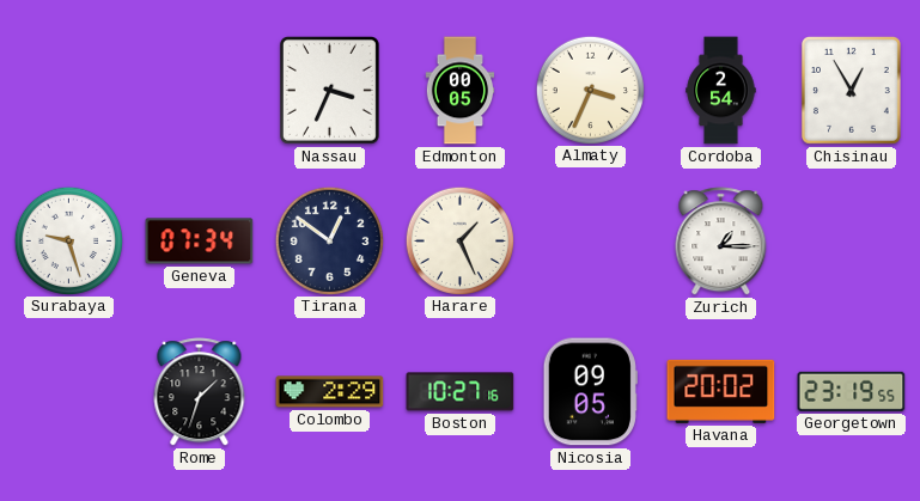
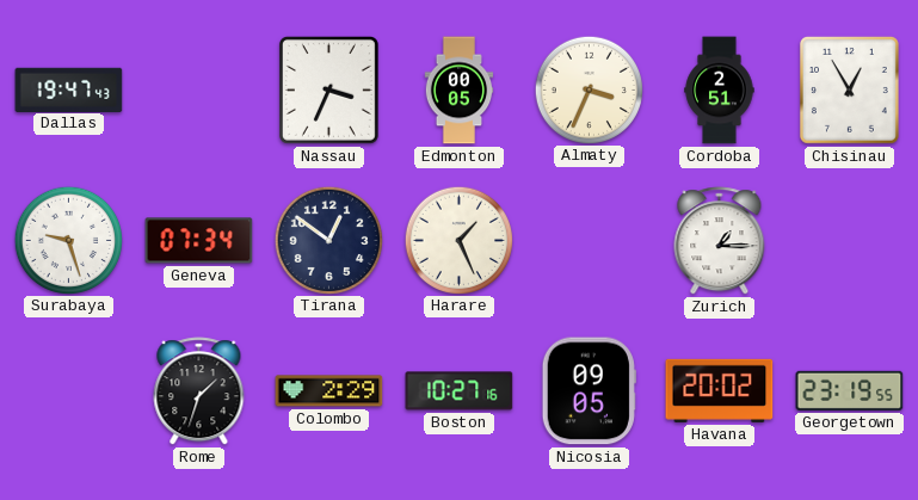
Dallas: none -> 19:47 (69, 89)
Cordoba: 2:54 -> 2:51 (720, 91)
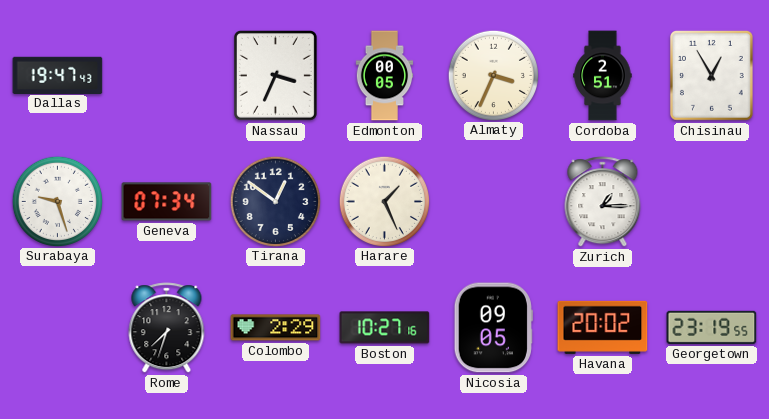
Rome: 1:33 -> 7:33 (167, 328)
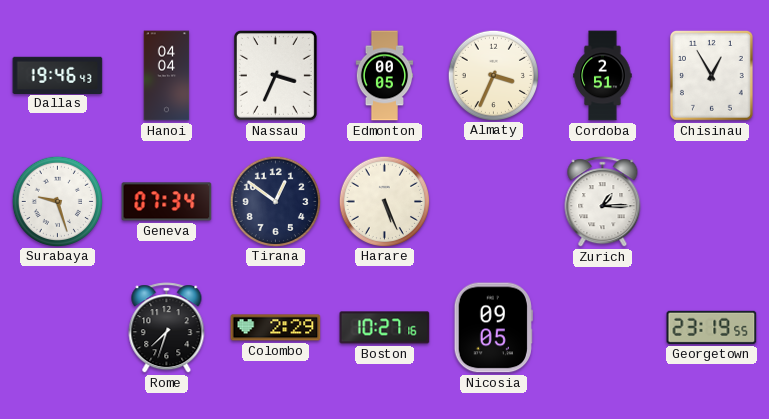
Dallas: 19:47 -> 19:46 (58, 75)
Hanoi: none -> 04:04 (167, 76)
Harare: 1:26 -> 5:26 (384, 201)
Havana: 20:02 -> none (603, 327)
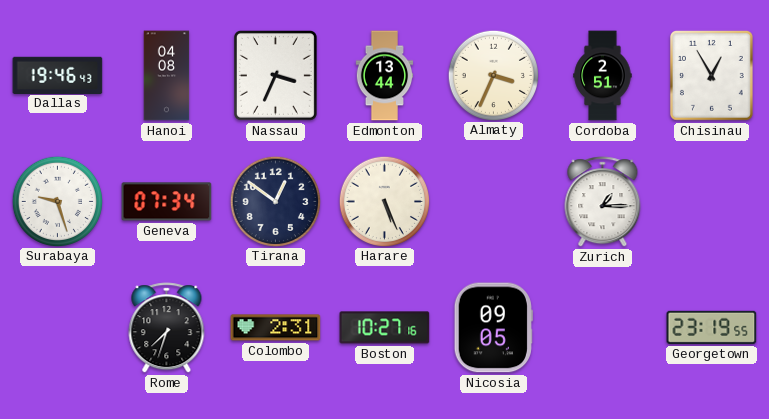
Hanoi: 04:04 -> 04:08 (167, 76)
Edmonton: 00:05 -> 13:44 (385, 76)
Colombo: 2:29 -> 2:31 (276, 328)
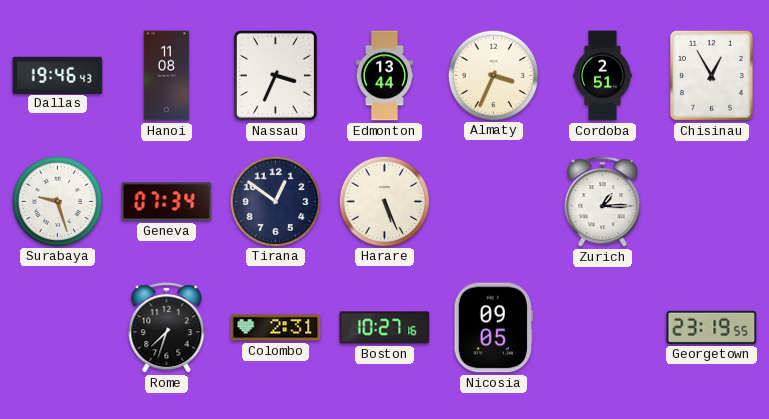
Hanoi: 04:08 -> 11:08 (167, 76)
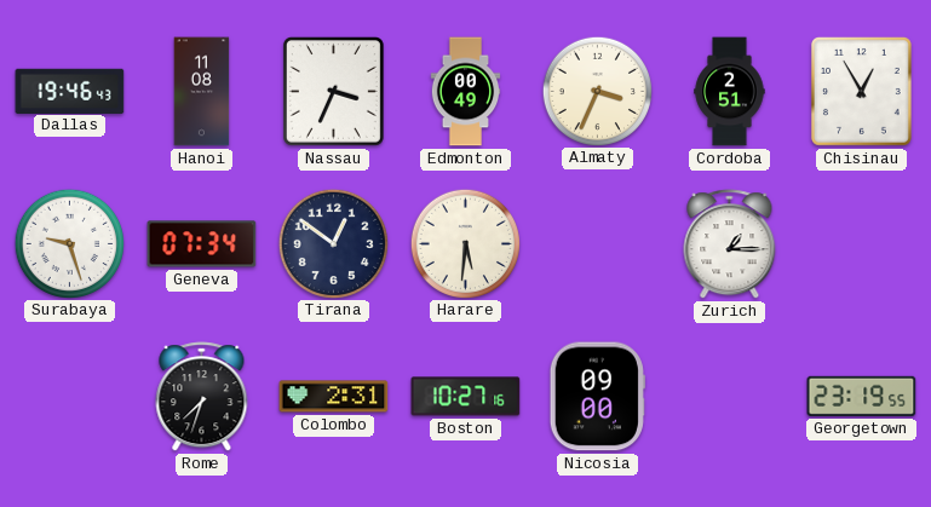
Edmonton: 13:44 -> 00:49 (466, 92)
Harare: 5:26 -> 5:31 (465, 243)
Nicosia: 09:05 -> 09:00 (597, 397)
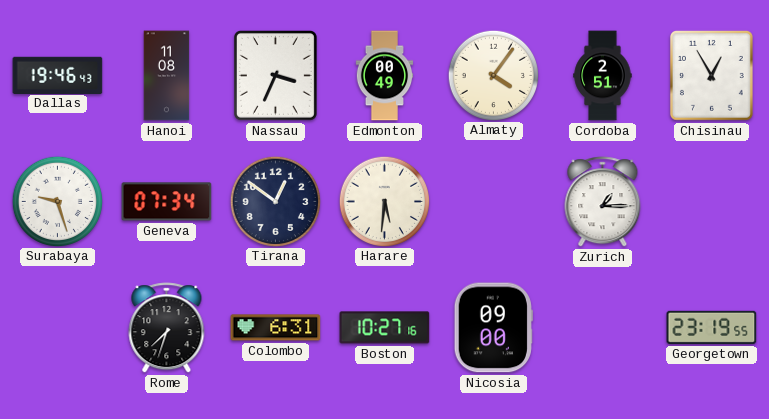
Almaty: 3:34 -> 4:06 (493, 75)
Colombo: 2:31 -> 6:31 (276, 328)
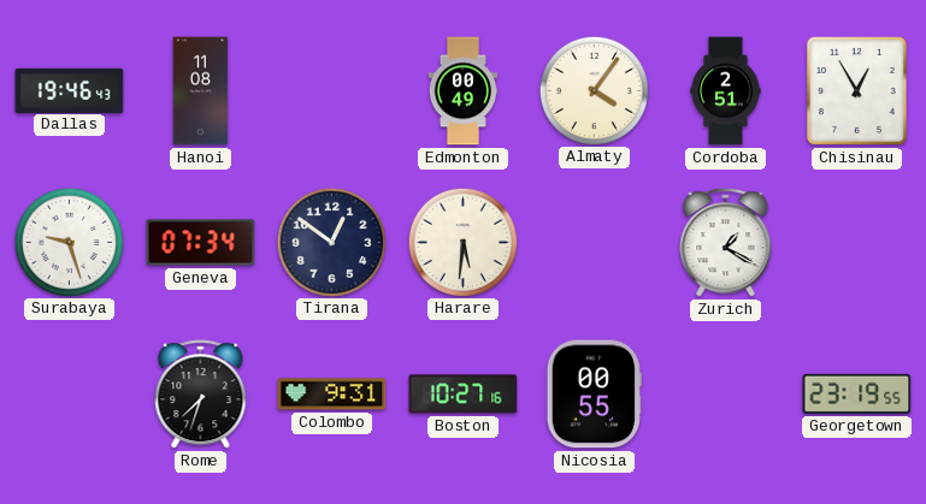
Nassau: 3:34 -> none (275, 75)
Zurich: 1:15 -> 1:20 (726, 243)
Colombo: 6:31 -> 9:31 (332, 395)
Nicosia: 09:00 -> 00:55 (594, 395)
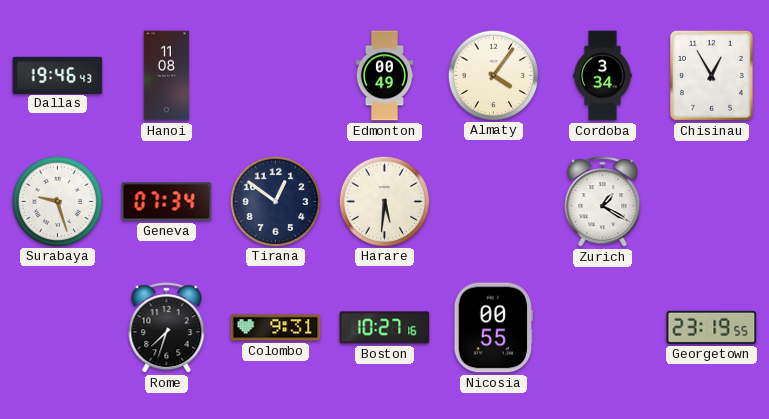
Cordoba: 2:51 -> 3:34 (603, 76)
